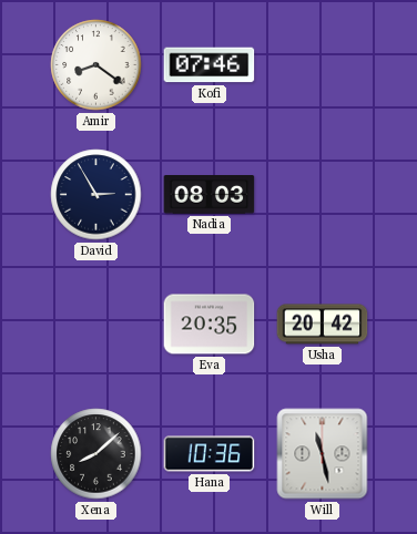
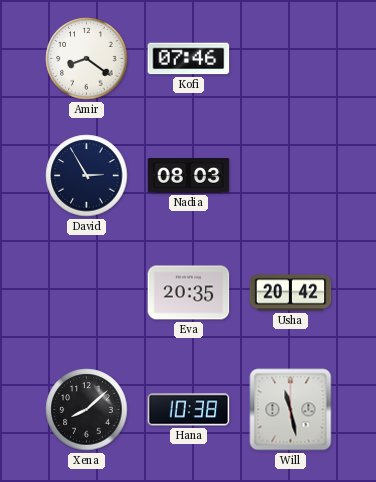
Hana: 10:36 -> 10:38 (189, 410)
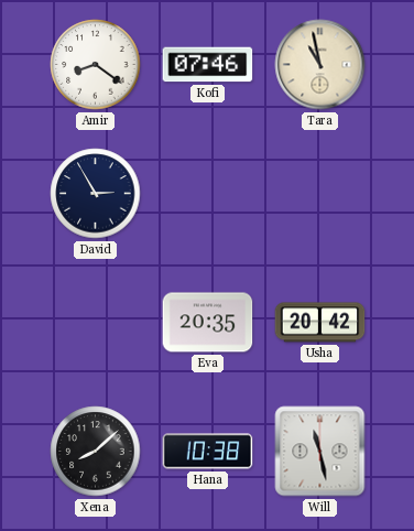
Tara: none -> 10:58 (320, 65)
Nadia: 08:03 -> none (189, 176)
